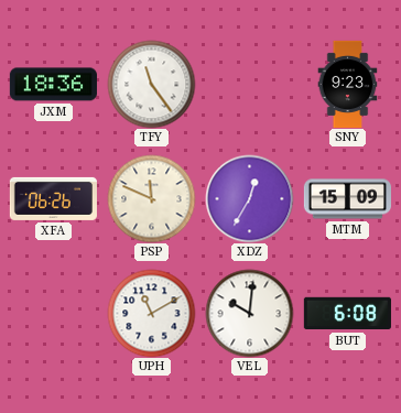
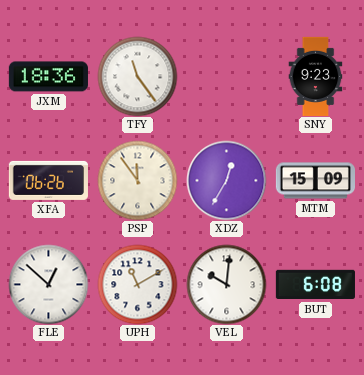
PSP: 11:49 -> 11:54 (137, 180)
FLE: none -> 12:52 (48, 284)
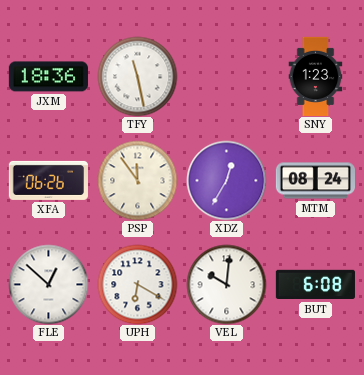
TFY: 11:24 -> 11:28 (137, 76)
SNY: 9:23 -> 1:23 (316, 76)
MTM: 15:09 -> 08:24 (315, 181)
UPH: 11:10 -> 6:20 (137, 284)
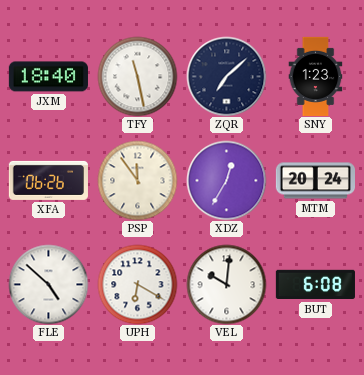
JXM: 18:36 -> 18:40 (48, 77)
ZQR: none -> 7:08 (226, 76)
MTM: 08:24 -> 20:24 (315, 181)
FLE: 12:52 -> 4:52 (48, 284)
